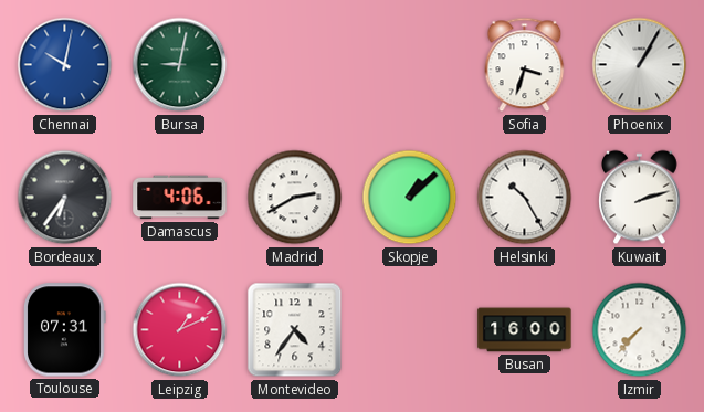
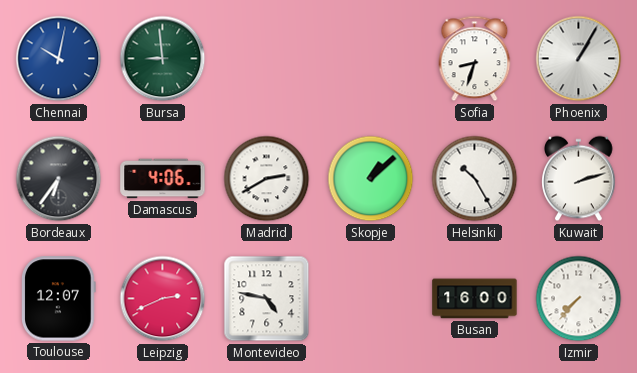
Bursa: 9:02 -> 8:59 (163, 59)
Sofia: 3:33 -> 8:33 (475, 59)
Toulouse: 07:31 -> 12:07 (59, 299)
Leipzig: 1:11 -> 2:41 (163, 299)
Montevideo: 4:36 -> 4:47 (267, 299)
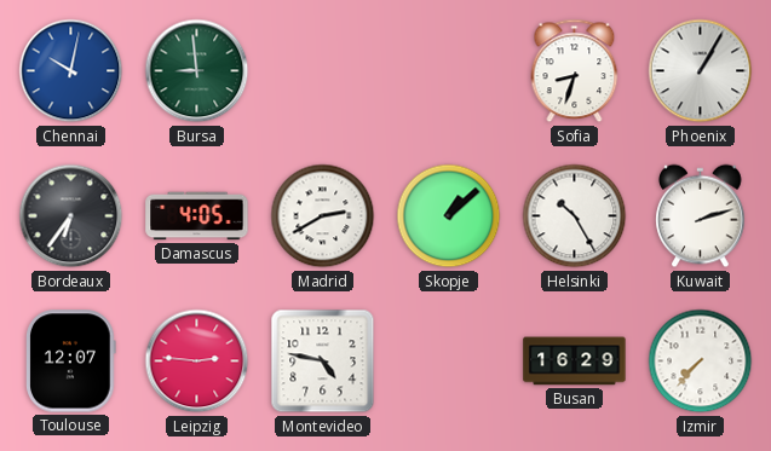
Damascus: 4:06 -> 4:05 (197, 216)
Leipzig: 2:41 -> 2:46 (197, 362)
Busan: 16:00 -> 16:29 (575, 362)
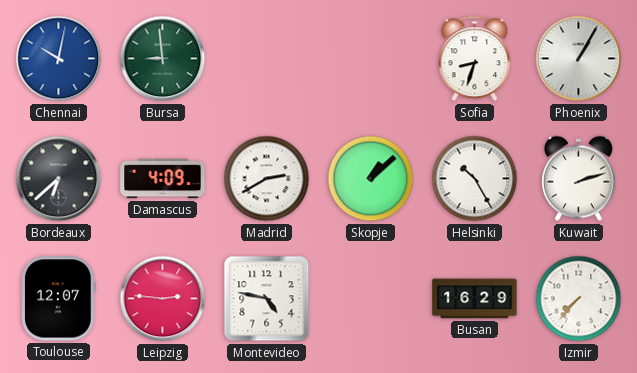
Bordeaux: 6:36 -> 6:38 (59, 179)
Damascus: 4:05 -> 4:09 (163, 179)
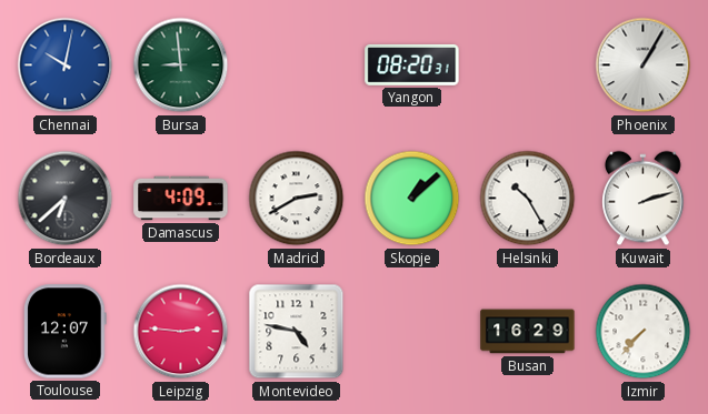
Yangon: none -> 08:20 (412, 65)
Sofia: 8:33 -> none (475, 59)
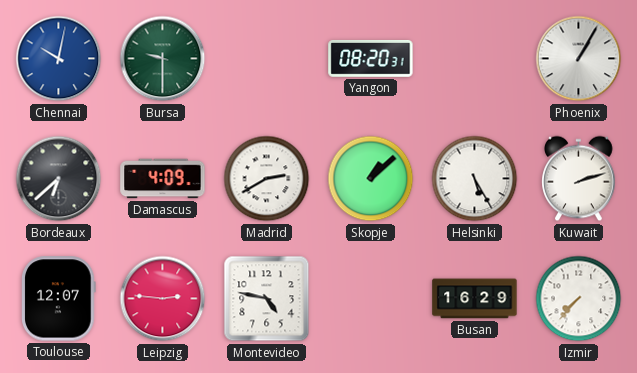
Bursa: 8:59 -> 9:30 (163, 59)
Helsinki: 10:25 -> 5:25 (475, 179)
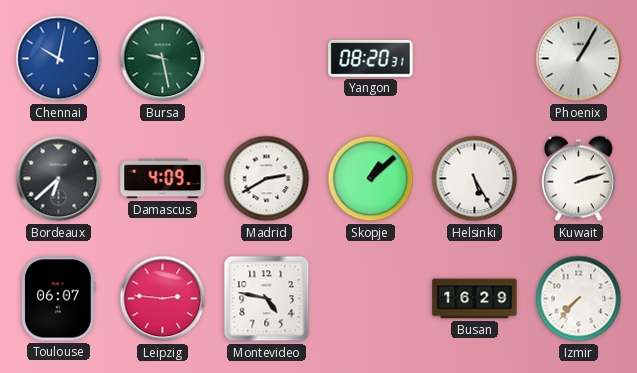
Bursa: 9:30 -> 9:28 (163, 59)
Toulouse: 12:07 -> 06:07 (59, 299)
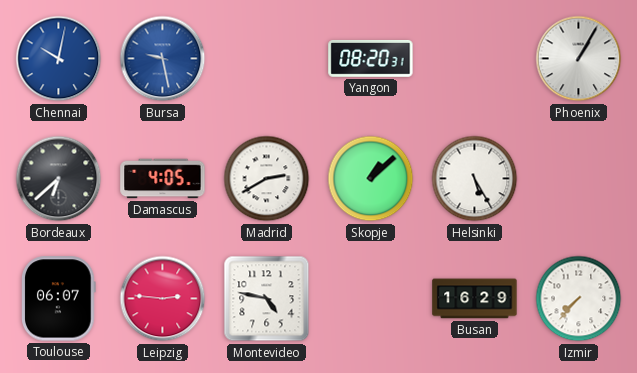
Bursa dial: green -> blue (163, 59)
Damascus: 4:09 -> 4:05 (163, 179)
Kuwait: 2:12 -> none (579, 179)
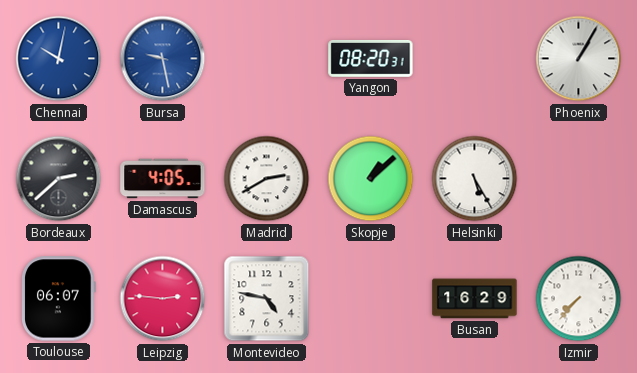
Bordeaux: 6:38 -> 2:38 (59, 179)
